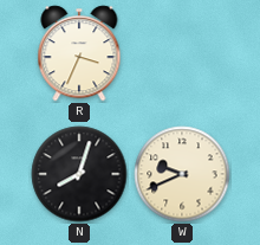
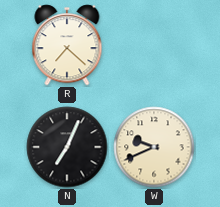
R: 3:34 -> 7:22 (67, 45)
N: 8:03 -> 7:04 (67, 147)
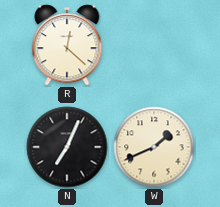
R: 7:22 -> 12:22 (67, 45)
W: 9:41 -> 1:41 (154, 147)
